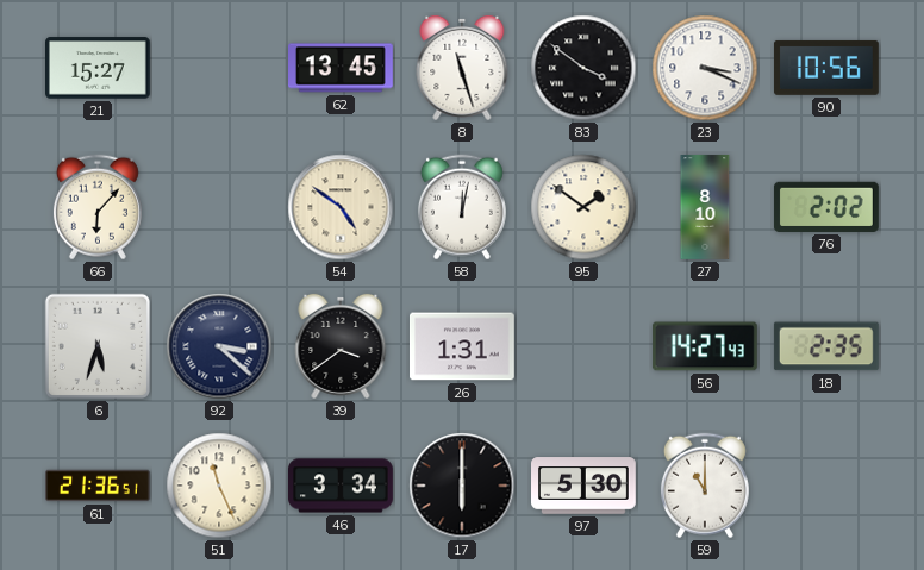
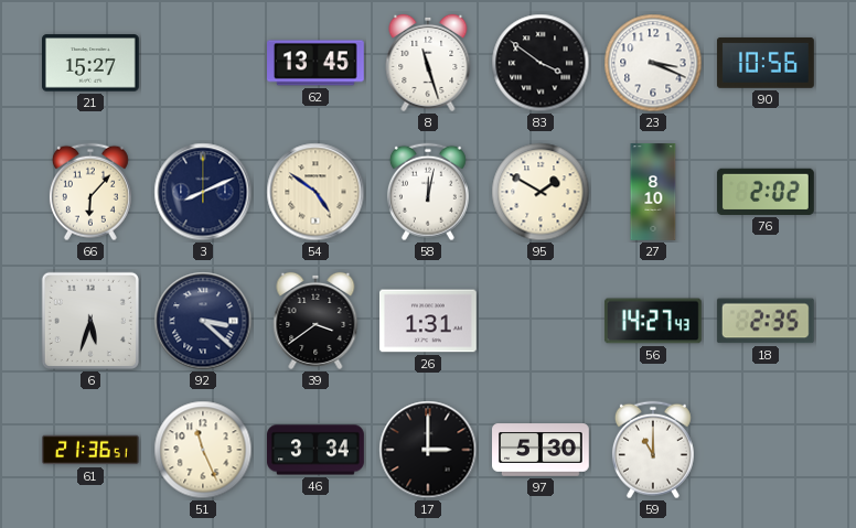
3: none -> 8:11 (203, 192)
95: 1:51 -> 1:50 (541, 192)
17: 6:00 -> 3:00 (428, 450)
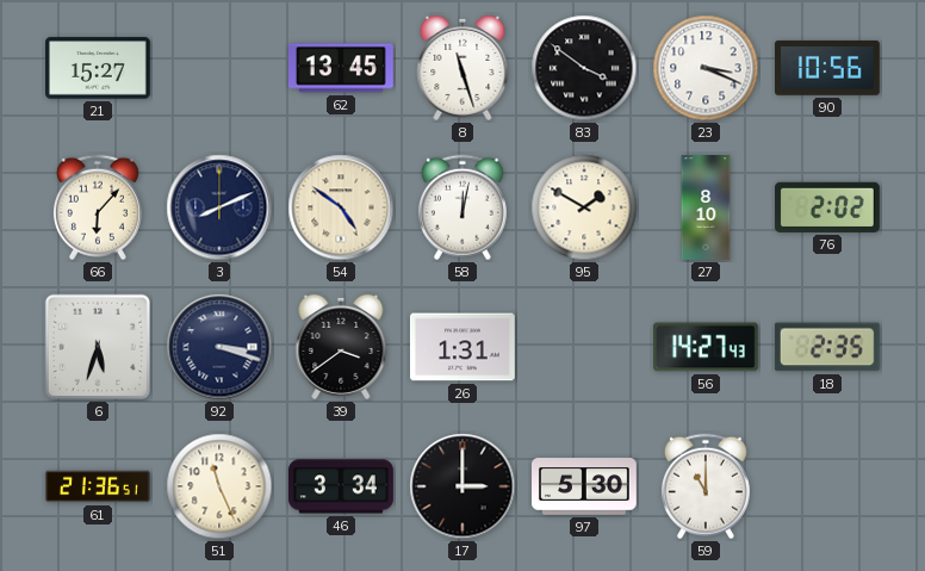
92: 3:22 -> 3:18 (219, 347)
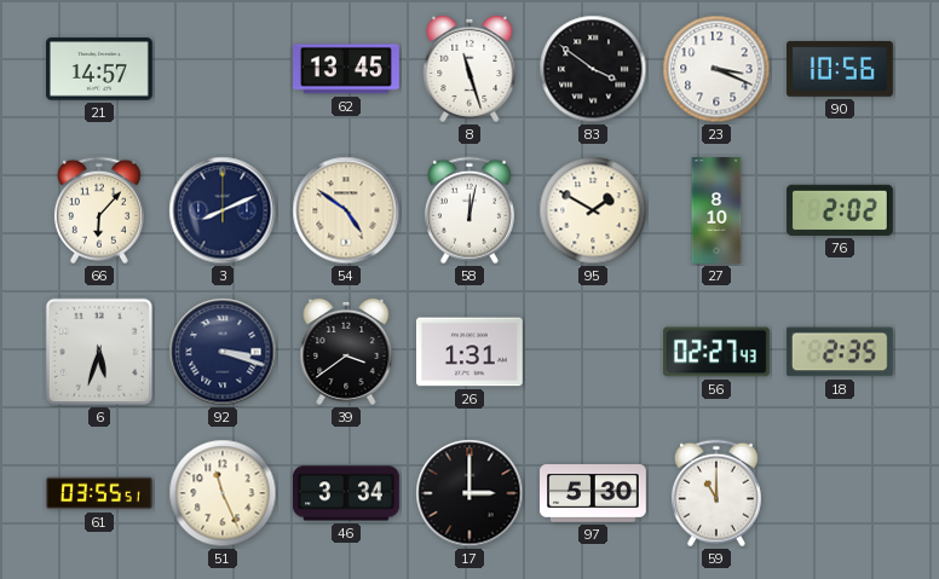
21: 15:27 -> 14:57 (100, 69)
56: 14:27 -> 02:27 (716, 352)
61: 21:36 -> 03:55 (100, 493)
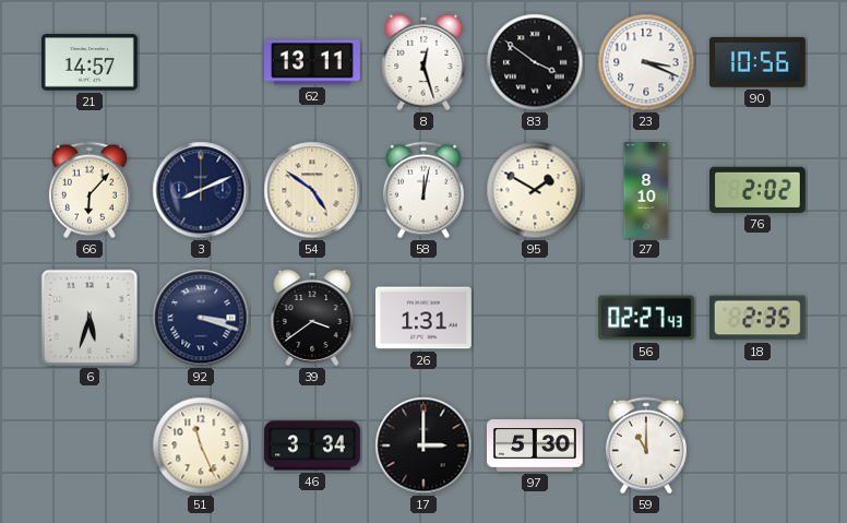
62: 13:45 -> 13:11 (313, 62)
8: 11:27 -> 12:27 (423, 62)
61: 03:55 -> none (100, 493)
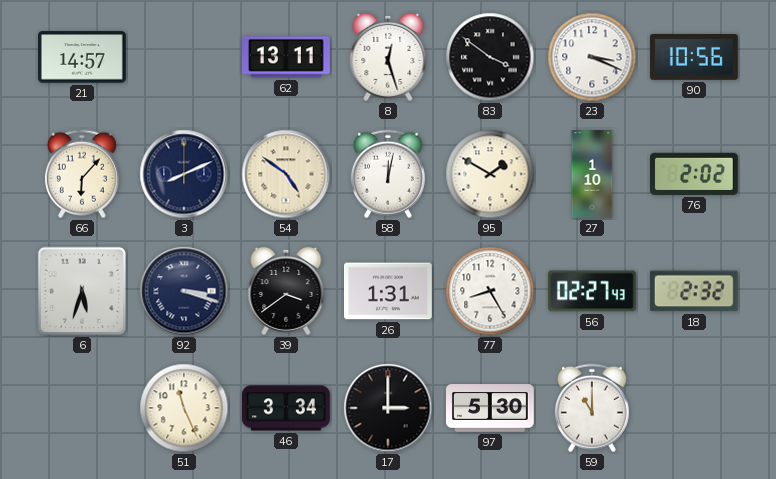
27: 8:10 -> 1:10 (592, 174)
77: none -> 8:25 (490, 291)
18: 2:35 -> 2:32 (694, 291)
